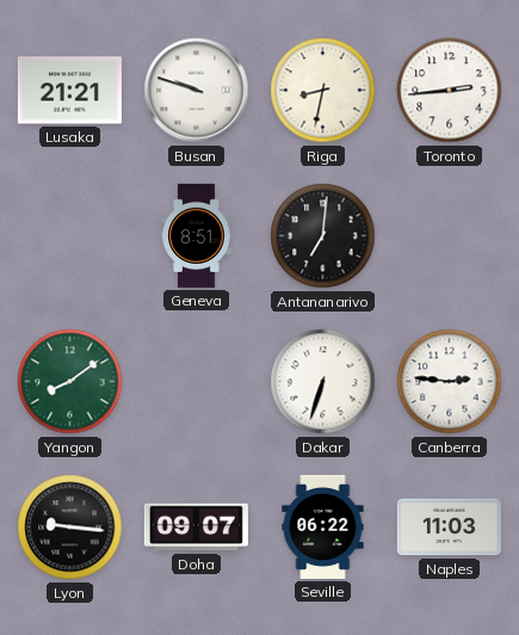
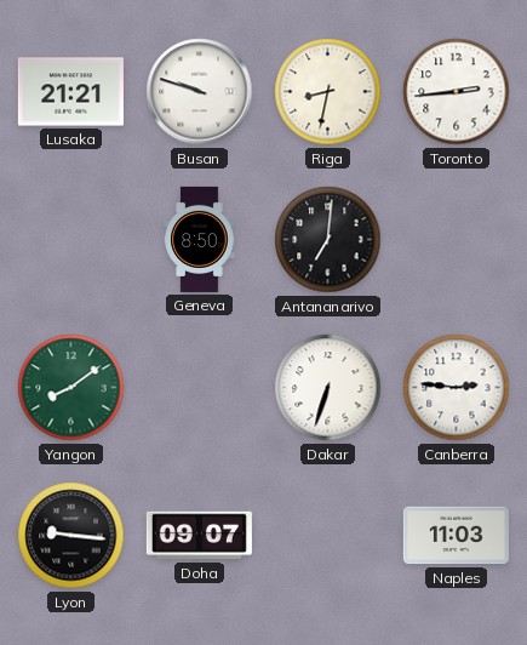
Geneva: 8:51 -> 8:50 (200, 239)
Seville: 06:22 -> none (323, 526)
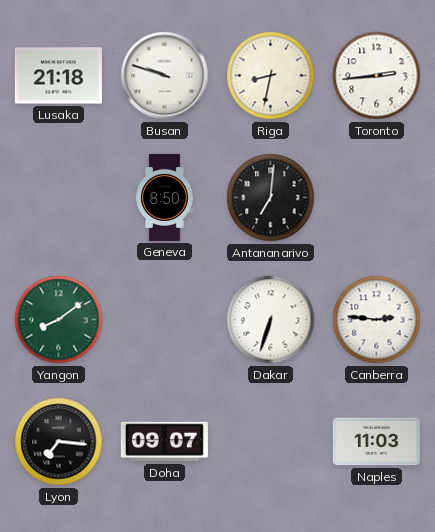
Lusaka: 21:21 -> 21:18 (58, 76)
Lyon: 9:16 -> 7:16 (59, 442)
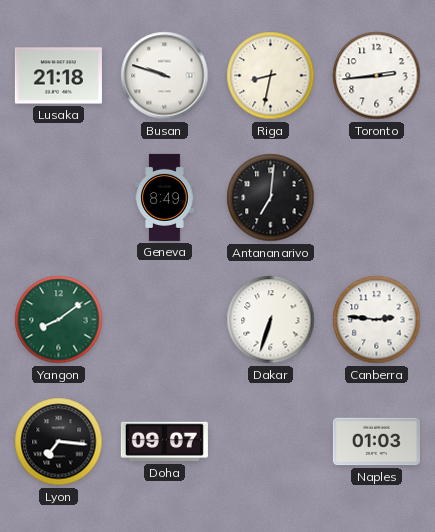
Geneva: 8:50 -> 8:49 (165, 197)
Naples: 11:03 -> 01:03 (376, 442)
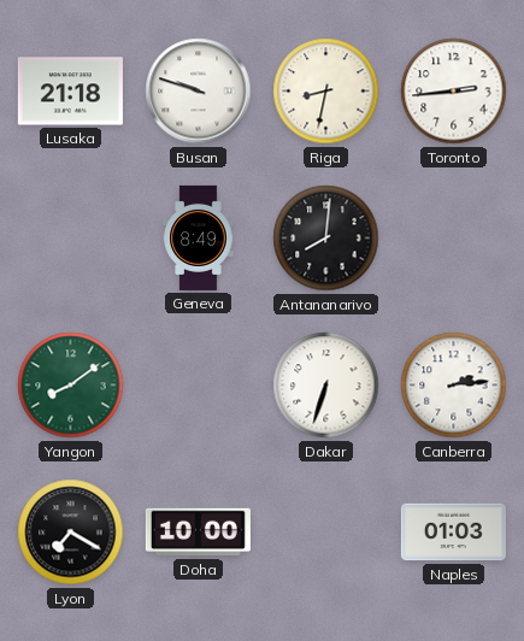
Antananarivo: 7:01 -> 8:01 (326, 239)
Canberra: 2:46 -> 2:14 (454, 386)
Lyon: 7:16 -> 7:20 (71, 533)
Doha: 09:07 -> 10:00 (198, 533)
